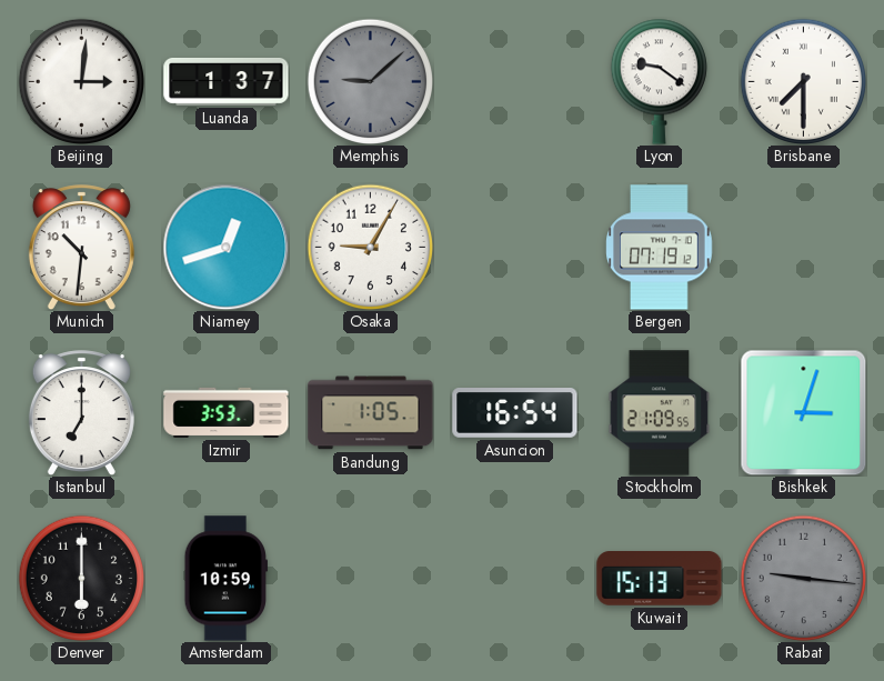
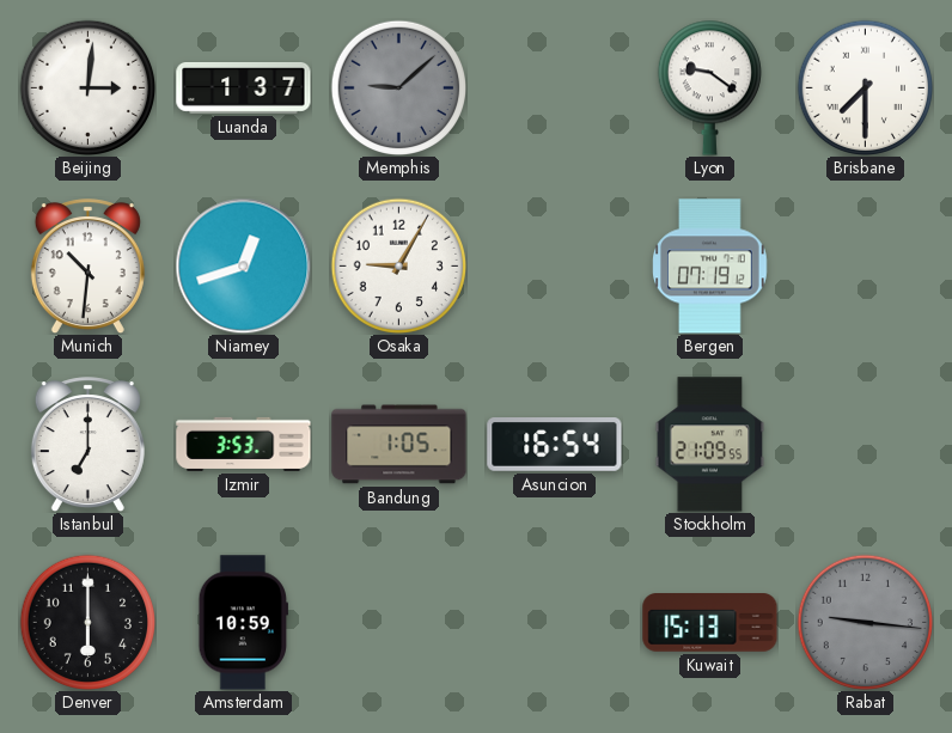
Bishkek: 3:03 -> none (803, 412)
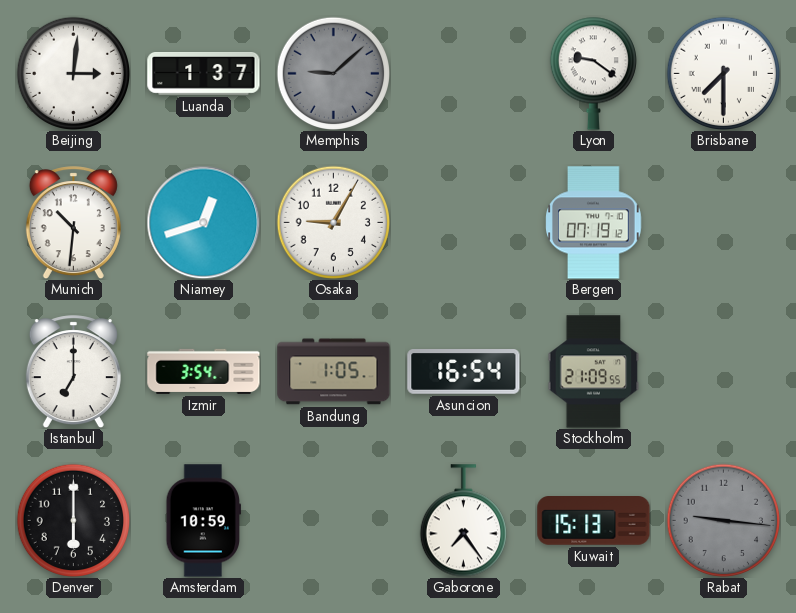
Izmir: 3:53 -> 3:54 (204, 371)
Gaborone: none -> 7:24 (463, 521)
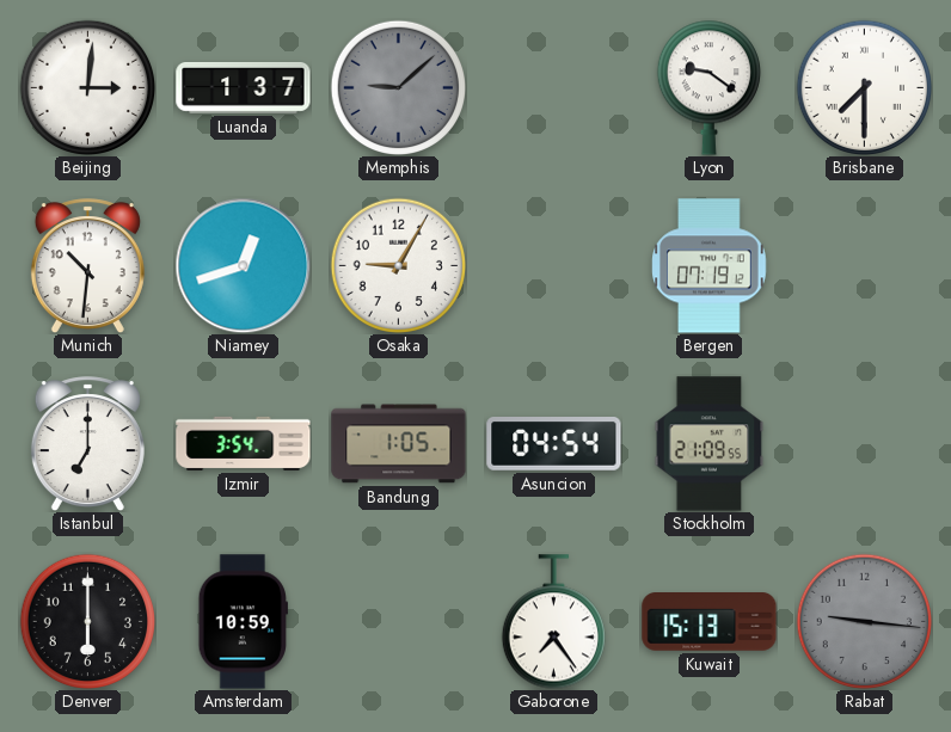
Asuncion: 16:54 -> 04:54 (554, 444)
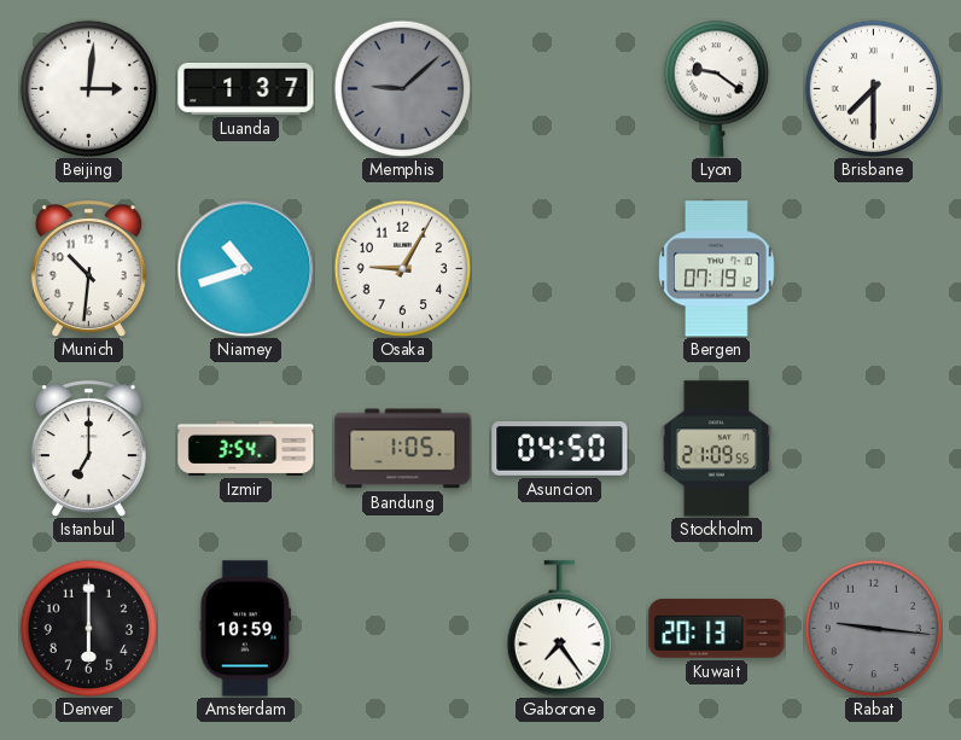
Niamey: 12:42 -> 10:42 (245, 268)
Asuncion: 04:54 -> 04:50 (560, 449)
Kuwait: 15:13 -> 20:13 (717, 629)
